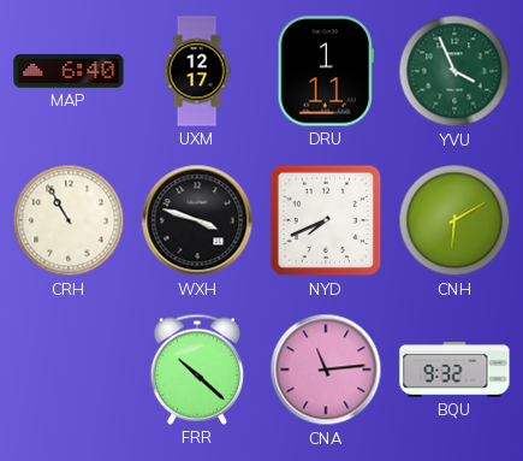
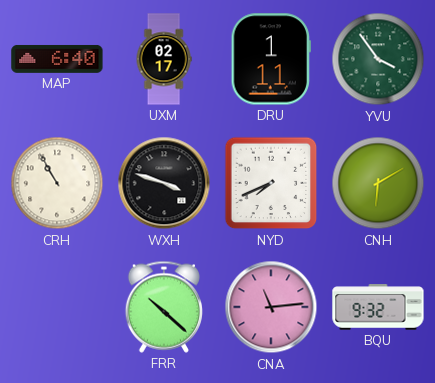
UXM: 12:17 -> 02:17 (164, 59)
YVU: 3:56 -> 3:54 (378, 59)
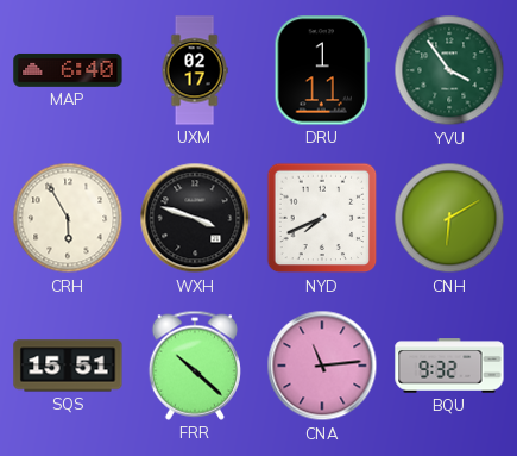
CRH: 10:55 -> 5:55 (68, 218)
SQS: none -> 15:51 (68, 366)
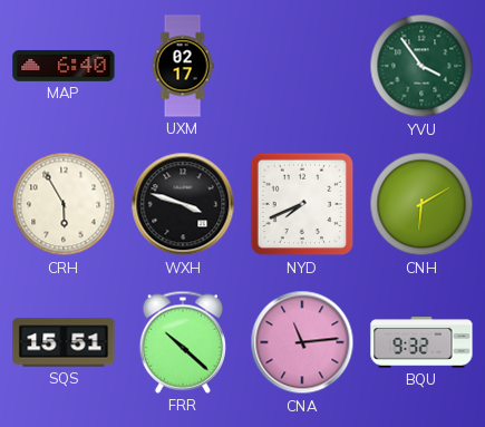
DRU: 1:11 -> none (322, 70)
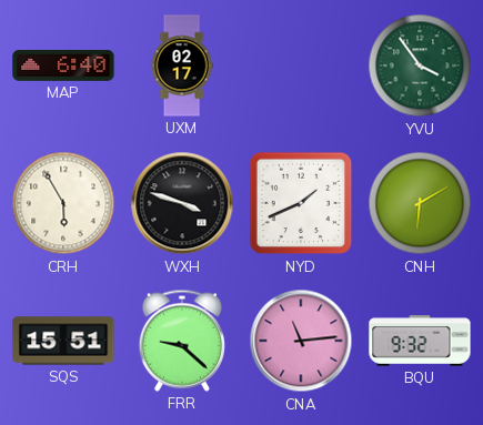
NYD: 7:41 -> 1:41 (301, 203)
FRR: 10:22 -> 9:22 (182, 341)
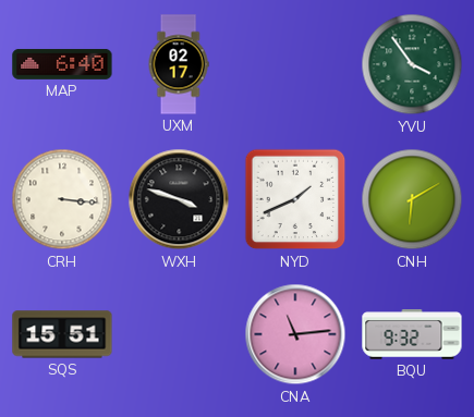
CRH: 5:55 -> 3:16 (62, 199)
FRR: 9:22 -> none (182, 341)
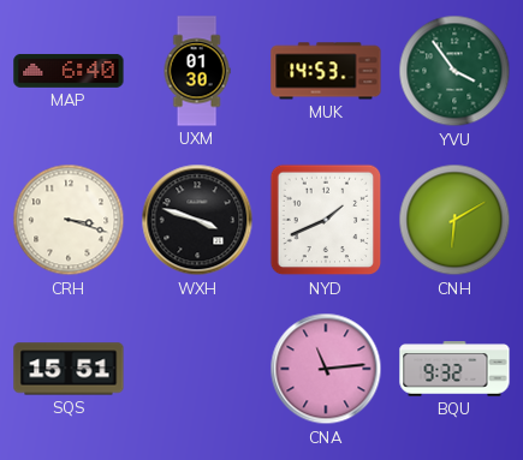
UXM: 02:17 -> 01:30 (197, 71)
MUK: none -> 14:53 (326, 71)
CRH: 3:16 -> 3:18 (69, 220)
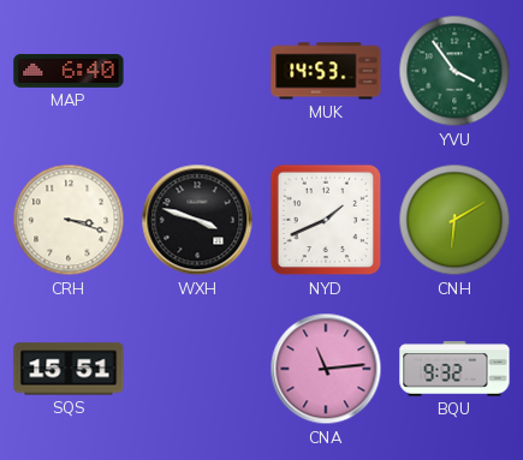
UXM: 01:30 -> none (197, 71)
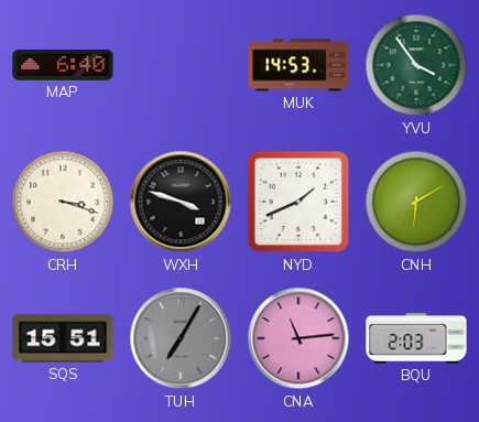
TUH: none -> 7:05 (181, 338)
BQU: 9:32 -> 2:03 (416, 338)
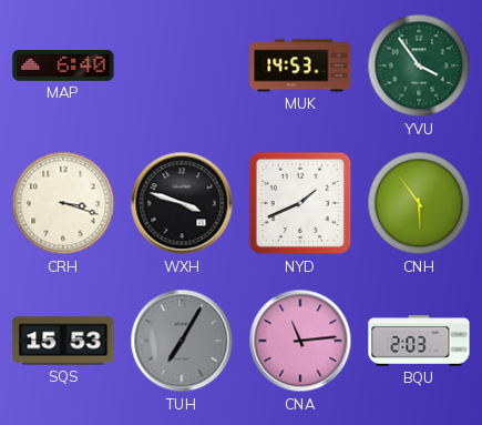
CNH: 6:10 -> 5:54 (419, 203)
SQS: 15:51 -> 15:53 (63, 341)
